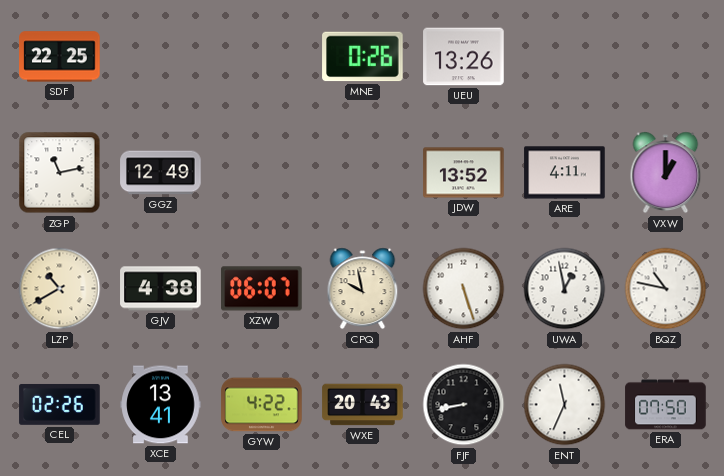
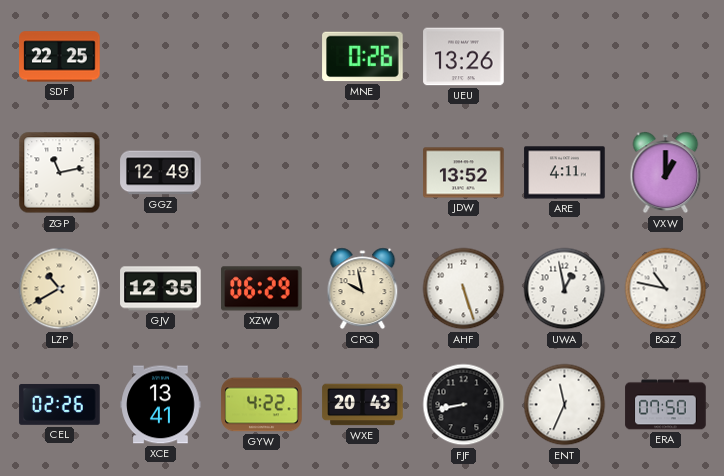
GJV: 4:38 -> 12:35 (161, 289)
XZW: 06:07 -> 06:29 (262, 289)
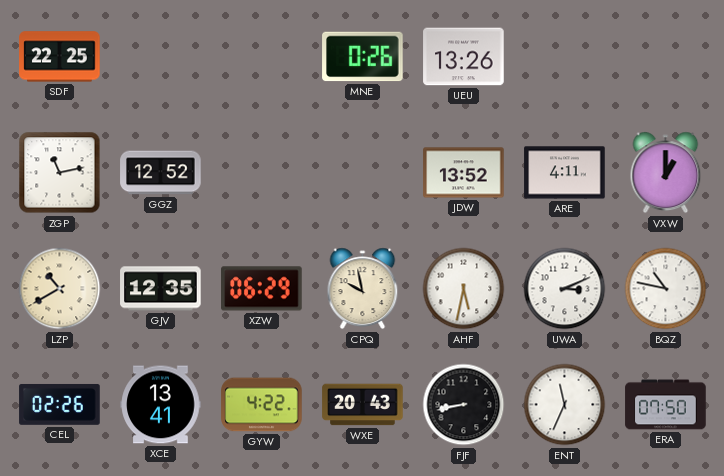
GGZ: 12:49 -> 12:52 (161, 173)
AHF: 5:27 -> 5:32 (464, 289)
UWA: 12:58 -> 3:11 (565, 289)
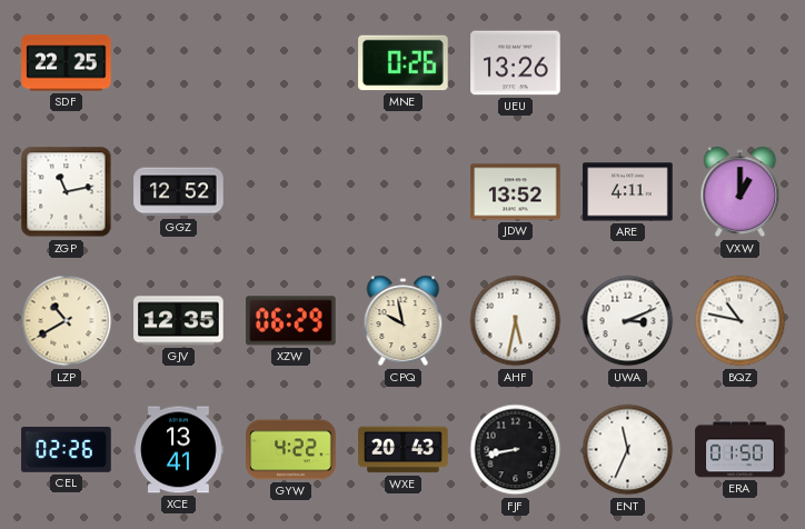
ERA: 07:50 -> 01:50 (741, 450)
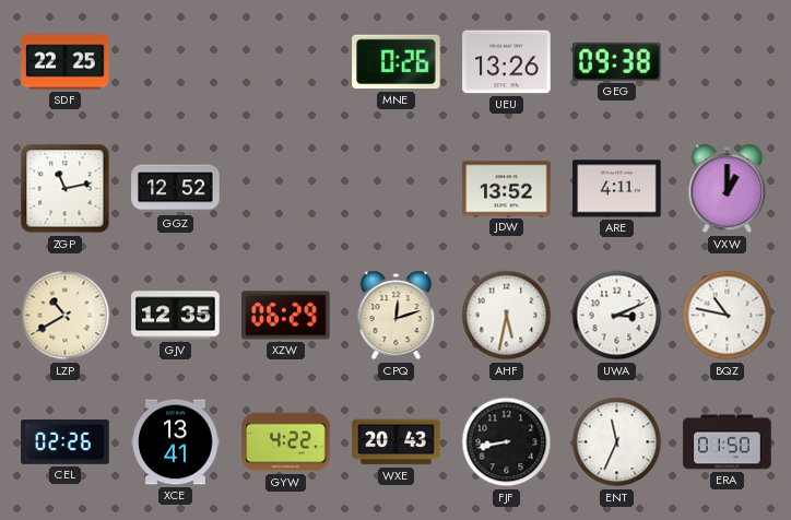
GEG: none -> 09:38 (617, 61)
CPQ: 9:58 -> 12:12 (397, 316)
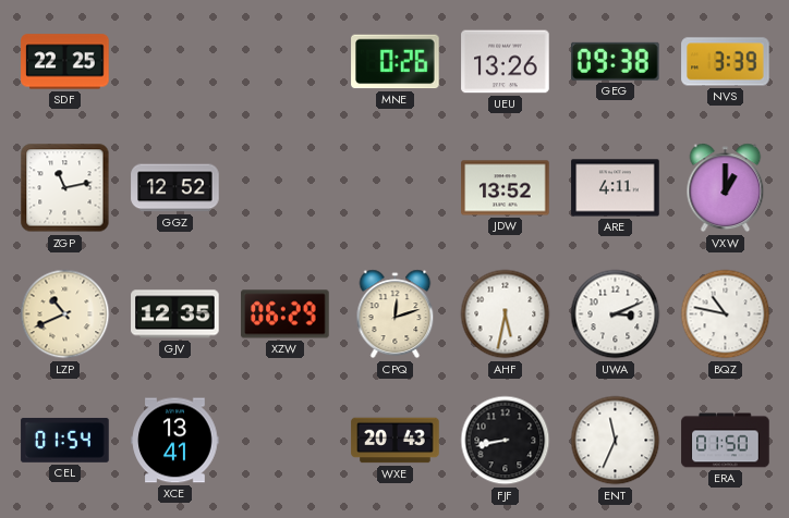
NVS: none -> 3:39 (726, 62)
LZP: 10:40 -> 10:41 (65, 314)
CEL: 02:26 -> 01:54 (65, 440)
GYW: 4:22 -> none (286, 442)
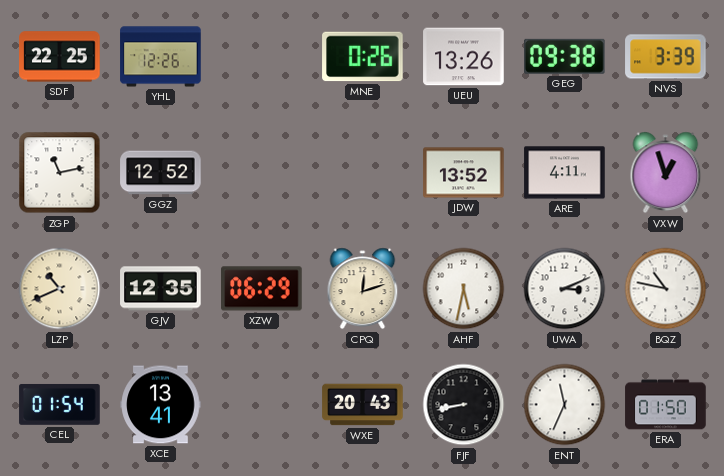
YHL: none -> 12:26 (161, 57)
VXW: 1:00 -> 12:57 (666, 173)
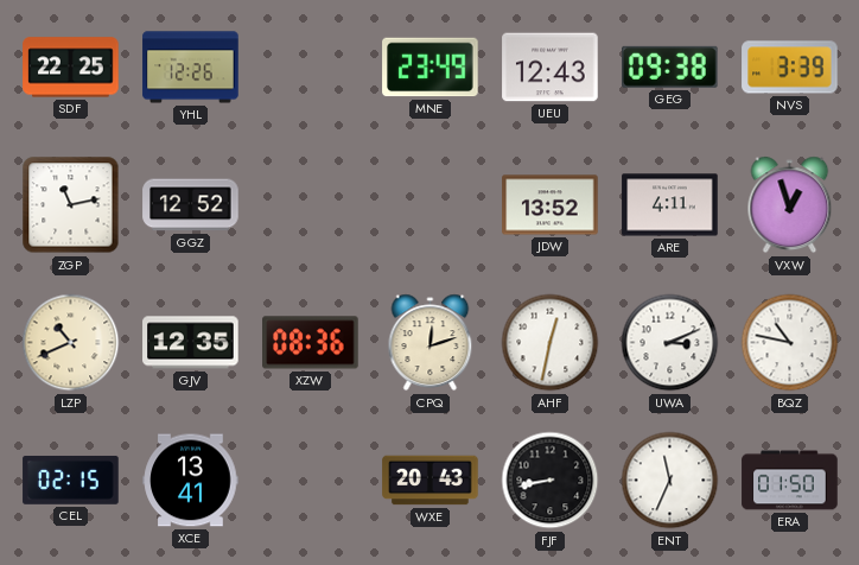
MNE: 0:26 -> 23:49 (431, 68)
UEU: 13:26 -> 12:43 (551, 68)
XZW: 06:29 -> 08:36 (311, 343)
AHF: 5:32 -> 12:32 (551, 343)
CEL: 01:54 -> 02:15 (71, 480)
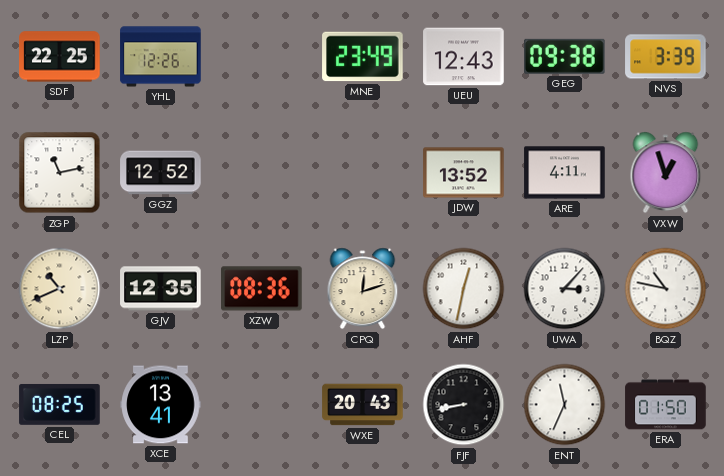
UWA: 3:11 -> 3:07 (565, 289)
CEL: 02:15 -> 08:25 (60, 404)
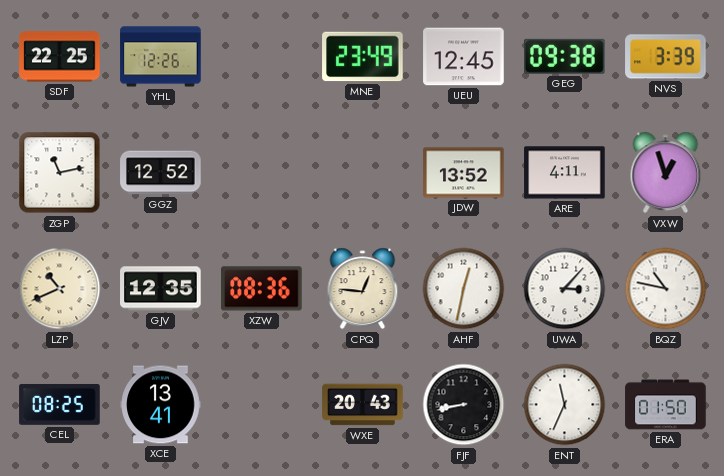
UEU: 12:43 -> 12:45 (464, 57)
CPQ: 12:12 -> 12:46 (363, 289)
